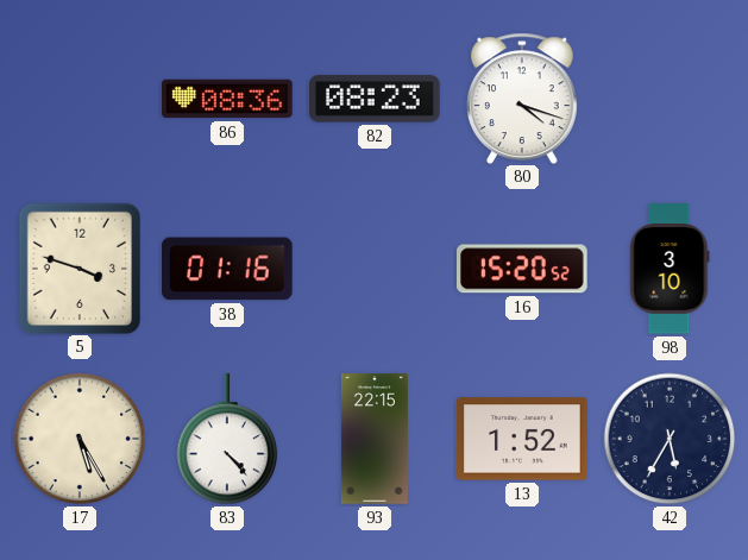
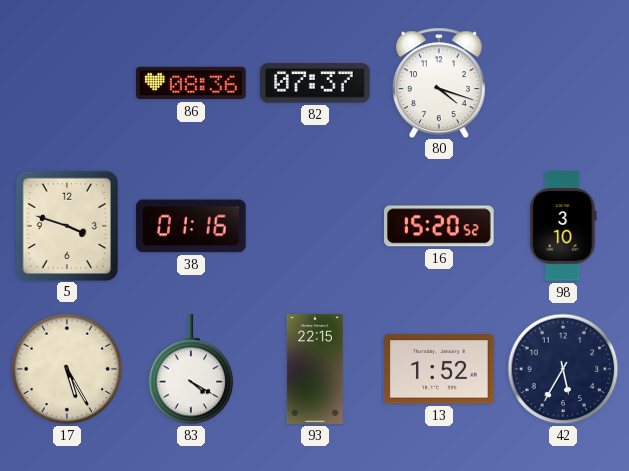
82: 08:23 -> 07:37 (315, 83)
83: 4:23 -> 4:20 (191, 370)
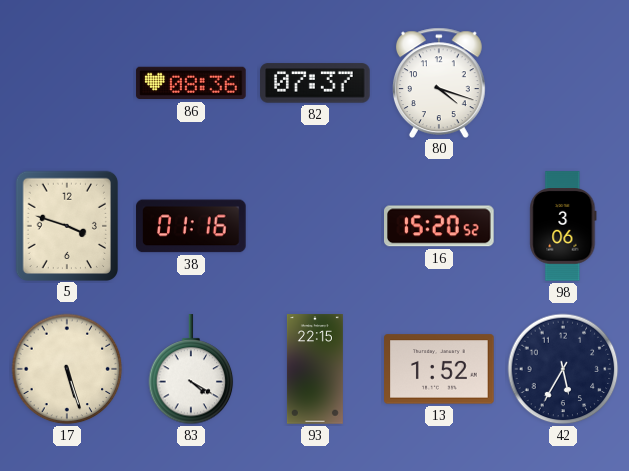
98: 3:10 -> 3:06 (563, 226)
17: 5:25 -> 5:27 (67, 369)
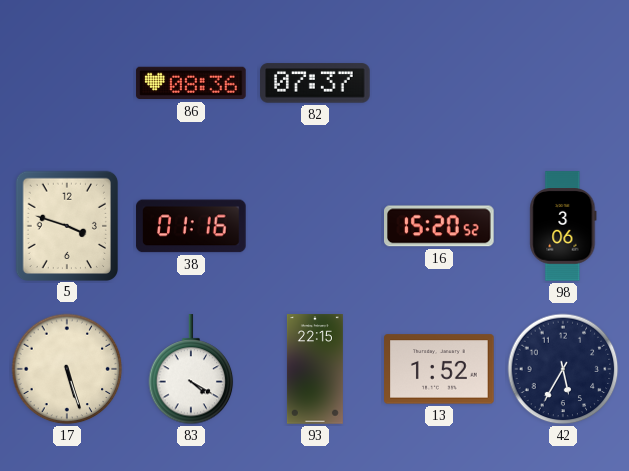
80: 4:18 -> none (439, 82)
